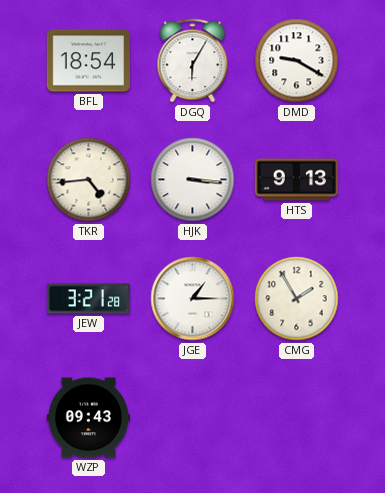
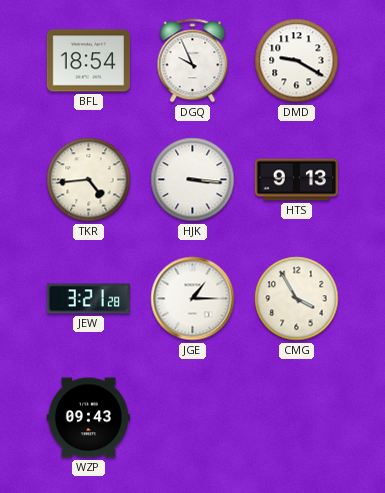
DGQ: 6:05 -> 9:56 (193, 61)
CMG: 1:55 -> 3:55 (297, 299)
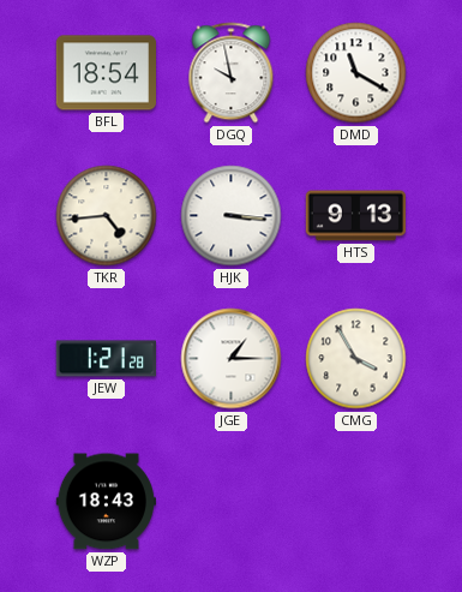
DGQ: 9:56 -> 9:58 (232, 73)
DMD: 9:20 -> 11:20 (356, 73)
JEW: 3:21 -> 1:21 (106, 359)
WZP: 09:43 -> 18:43 (106, 502)
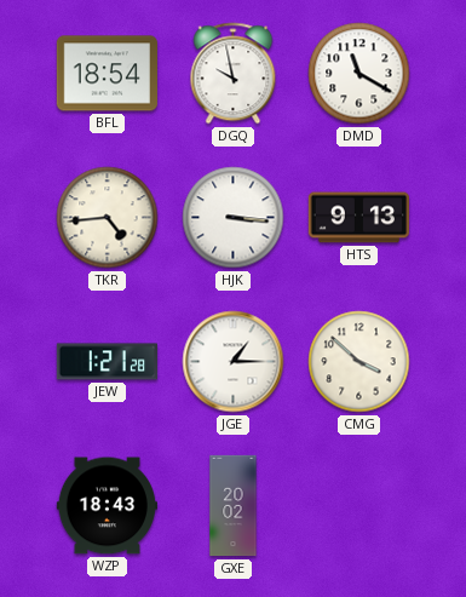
CMG: 3:55 -> 3:52 (359, 362)
GXE: none -> 20:02 (234, 506)
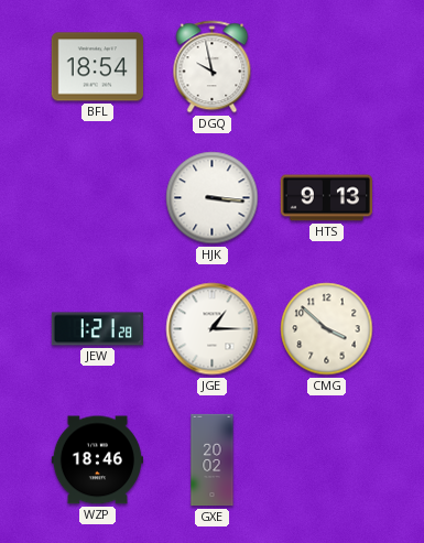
DMD: 11:20 -> none (359, 74)
TKR: 4:44 -> none (108, 218)
WZP: 18:43 -> 18:46 (97, 460)
